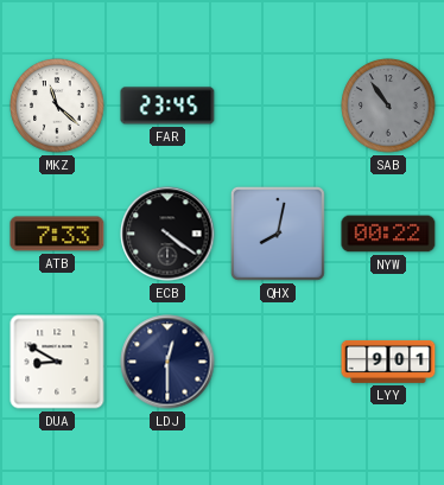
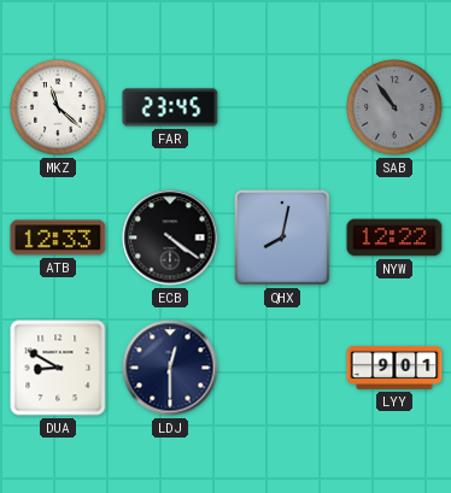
ATB: 7:33 -> 12:33 (58, 237)
NYW: 00:22 -> 12:22 (394, 237)
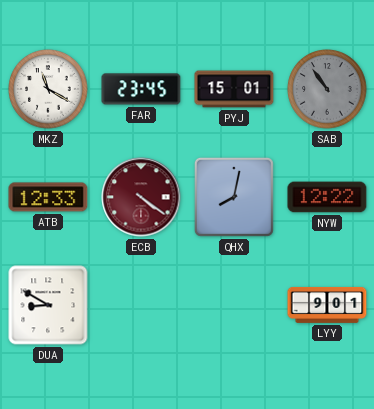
MKZ: 11:22 -> 11:20 (48, 89)
PYJ: none -> 15:01 (234, 89)
ECB dial: black -> burgundy (141, 197)
LDJ: 12:30 -> none (170, 368)
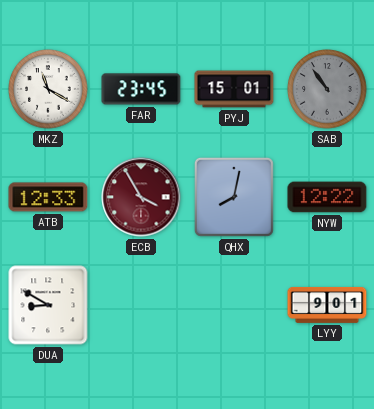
ECB: 4:21 -> 3:55 (141, 197)
